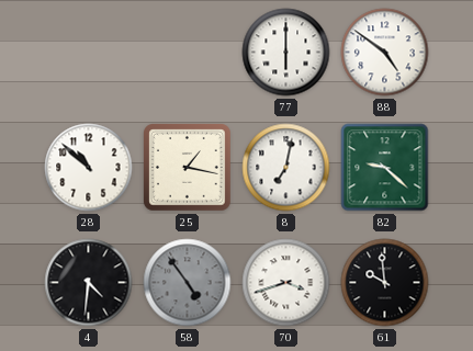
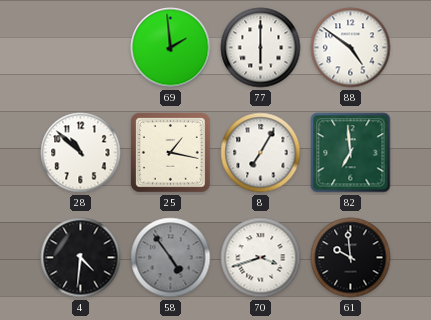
69: none -> 1:59 (171, 48)
8: 7:02 -> 7:05 (261, 153)
82: 9:22 -> 6:59 (351, 153)
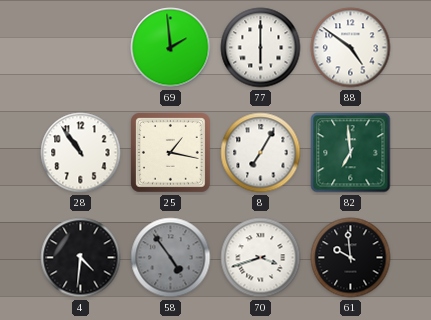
28: 10:52 -> 10:54 (81, 153)
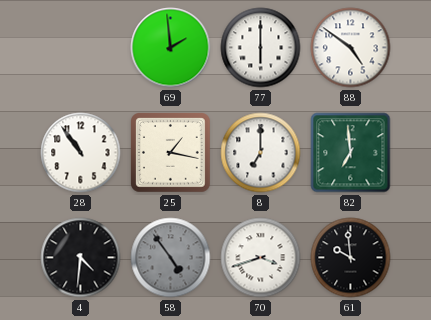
8: 7:05 -> 7:00 (261, 153)
